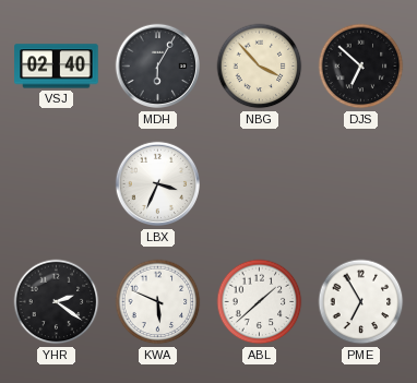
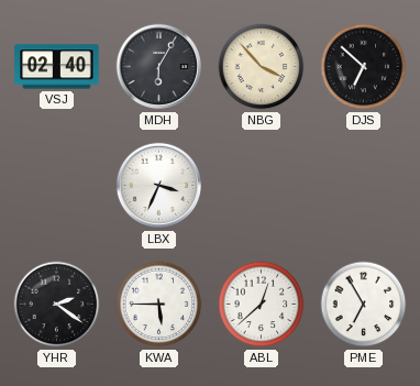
KWA: 5:49 -> 5:45 (159, 305)
ABL: 1:38 -> 12:38 (262, 305)
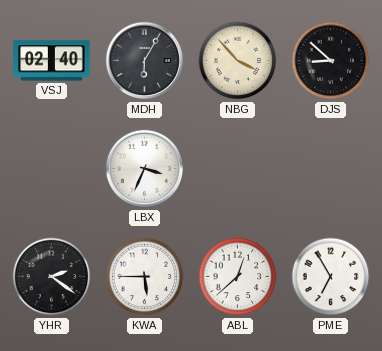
DJS: 6:52 -> 8:52 (331, 61)
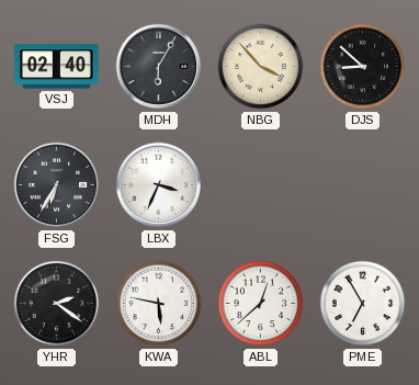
FSG: none -> 6:35 (57, 185)
KWA: 5:45 -> 5:47 (159, 304)
